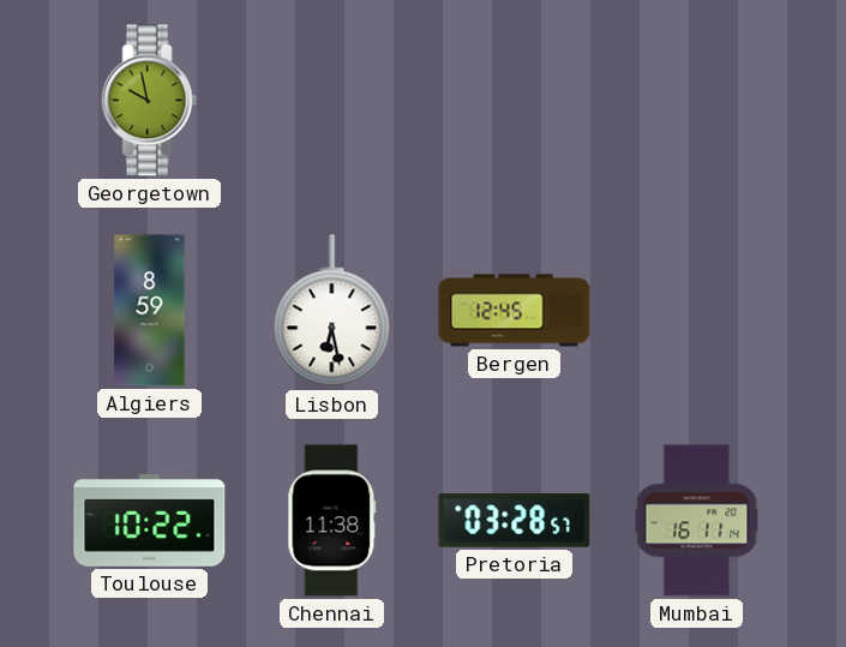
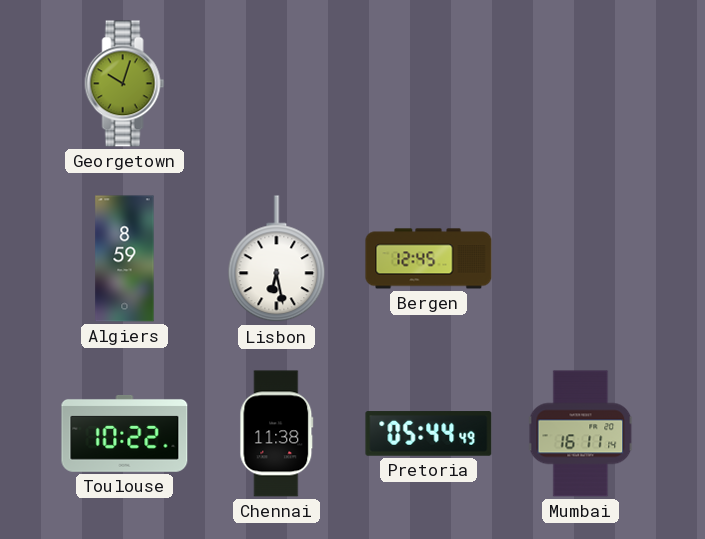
Georgetown: 9:58 -> 10:03 (125, 84)
Pretoria: 03:28 -> 05:44 (429, 434)
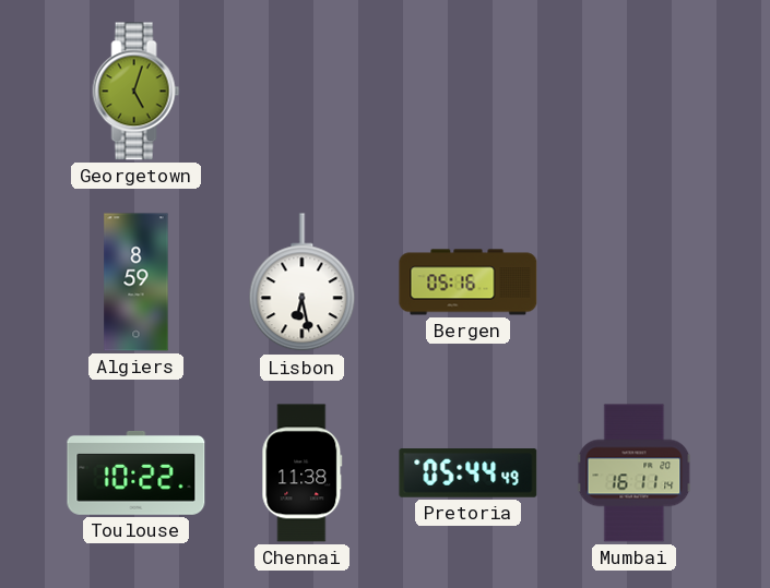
Georgetown: 10:03 -> 5:03 (137, 92)
Bergen: 12:45 -> 05:16 (469, 283)
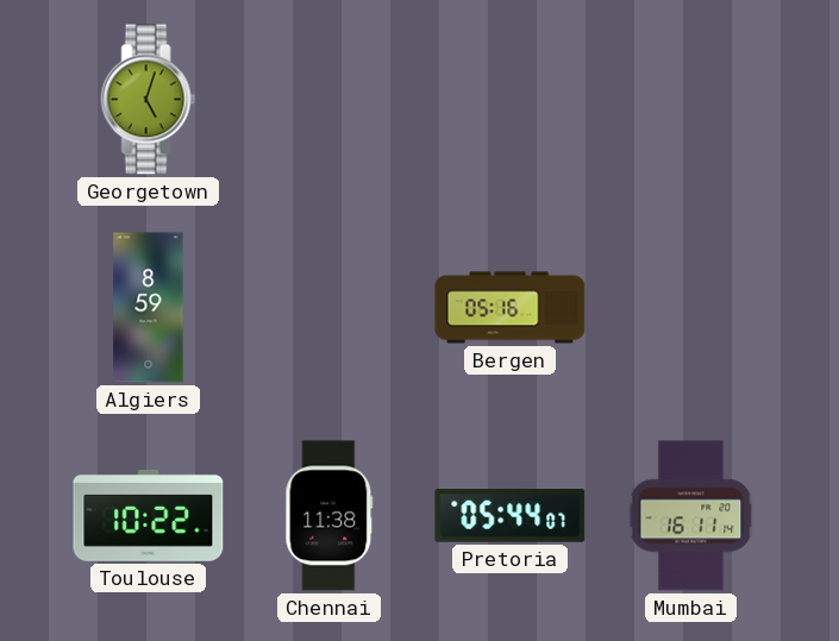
Lisbon: 6:28 -> none (303, 283)
Pretoria: 05:44:49 -> 05:44:07 (511, 516)
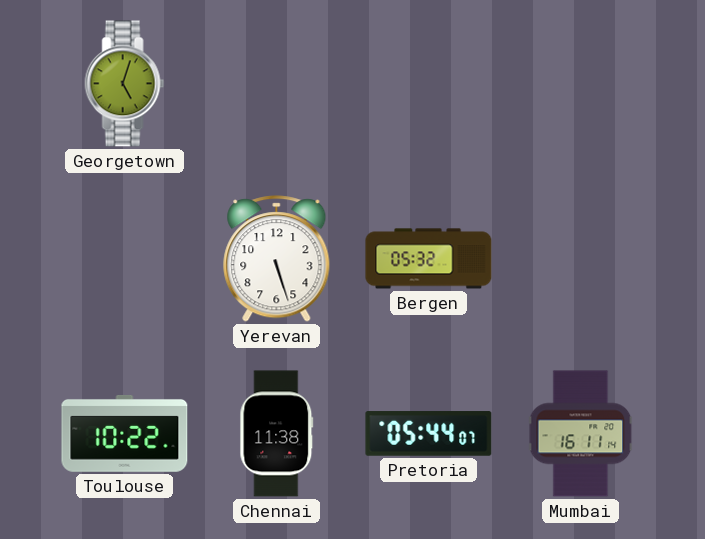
Algiers: 8:59 -> none (149, 308)
Yerevan: none -> 5:27 (277, 259)
Bergen: 05:16 -> 05:32 (429, 259)
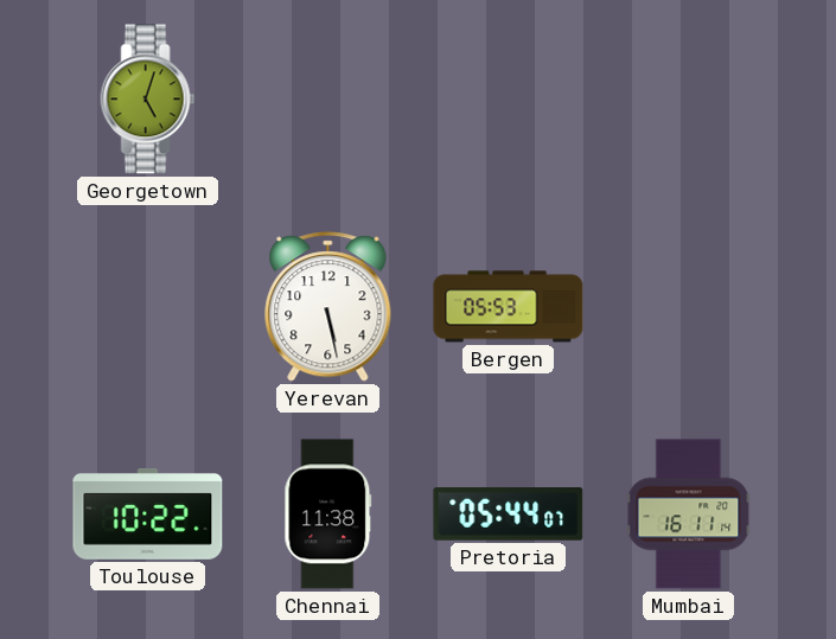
Yerevan: 5:27 -> 5:28 (328, 307)
Bergen: 05:32 -> 05:53 (509, 307)
